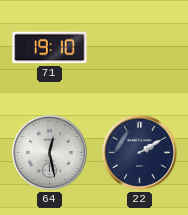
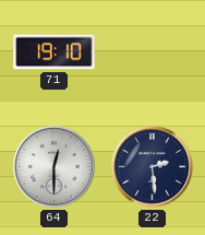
64: 12:28 -> 12:30 (53, 166)
22: 2:10 -> 2:29 (152, 166)
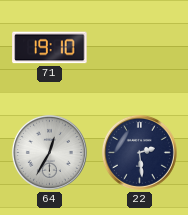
64: 12:30 -> 12:35 (49, 152)
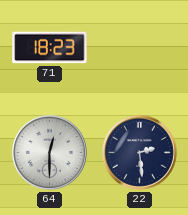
71: 19:10 -> 18:23 (50, 48)
64: 12:35 -> 12:30 (49, 152)
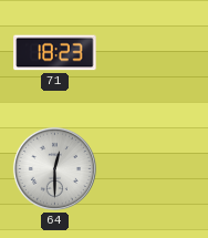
22: 2:29 -> none (139, 152)
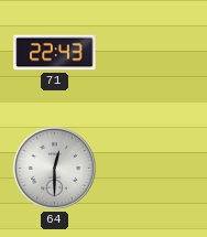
71: 18:23 -> 22:43 (55, 53)
